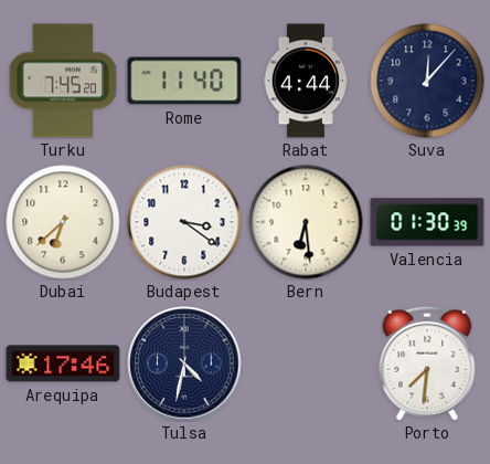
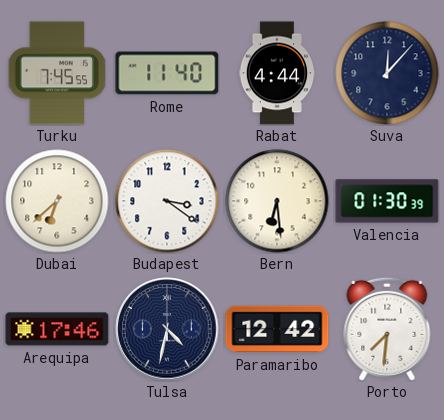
Turku: 7:45:20 -> 7:45:55 (57, 73)
Paramaribo: none -> 12:42 (277, 329)
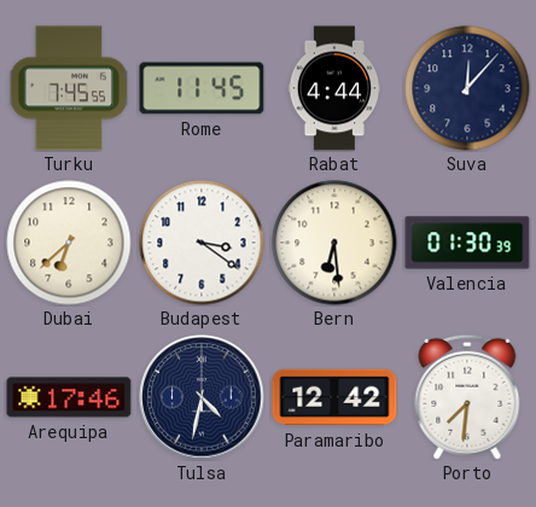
Rome: 11:40 -> 11:45 (202, 88)
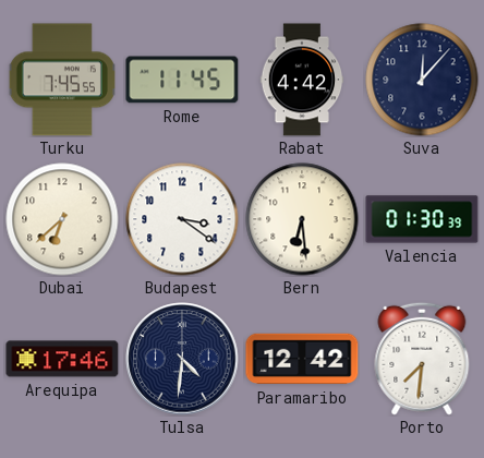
Rabat: 4:44 -> 4:42 (302, 80)
Tulsa: 4:32 -> 4:31 (182, 359)
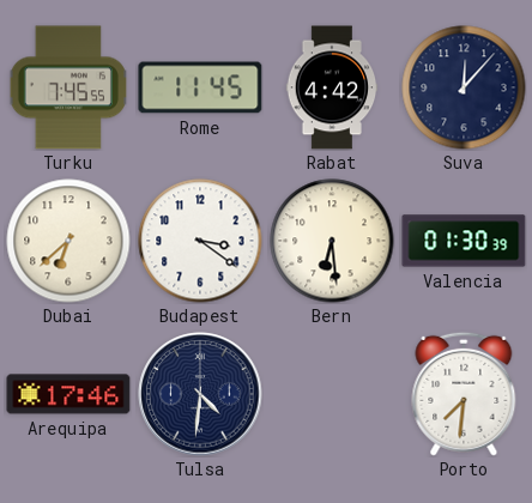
Paramaribo: 12:42 -> none (302, 359)
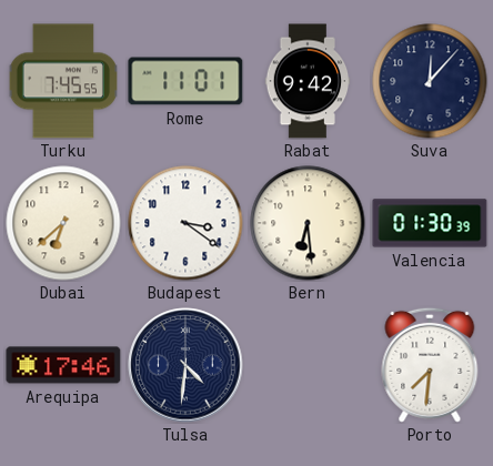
Rome: 11:45 -> 11:01 (185, 81)
Rabat: 4:42 -> 9:42 (308, 81)
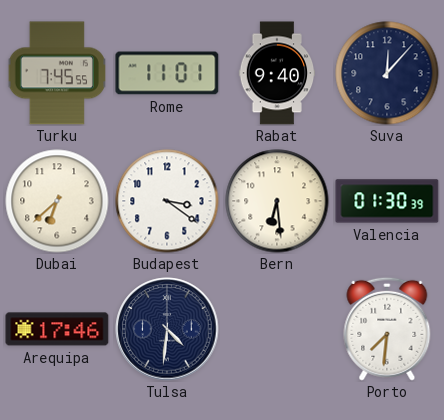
Rabat: 9:42 -> 9:40 (277, 73)
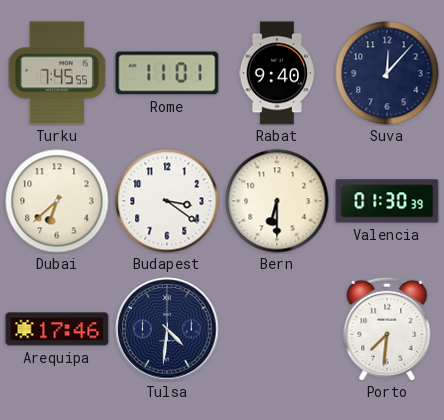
Bern: 6:29 -> 6:30 (277, 201)
